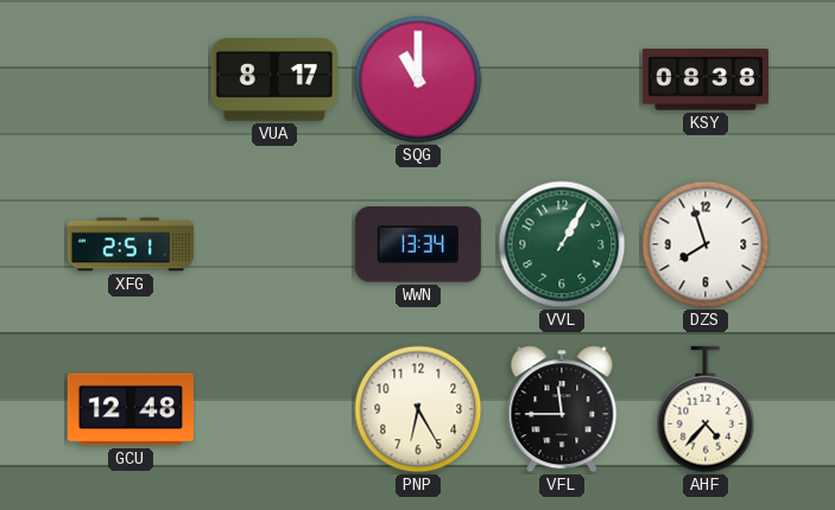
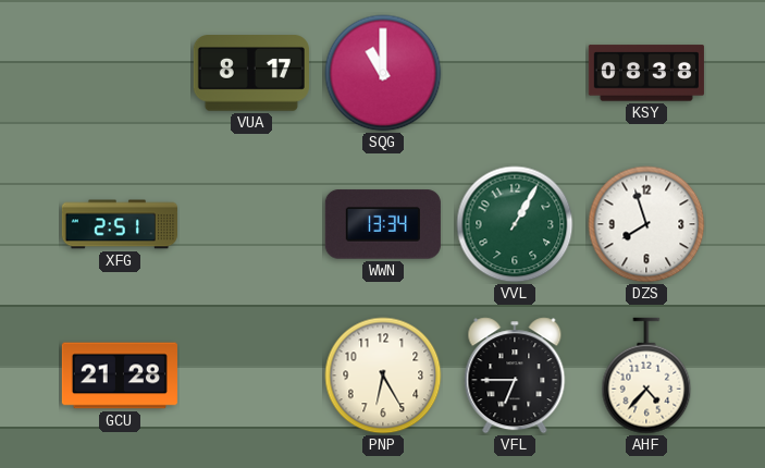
GCU: 12:48 -> 21:28 (120, 375)
VFL: 11:45 -> 6:45 (515, 375)
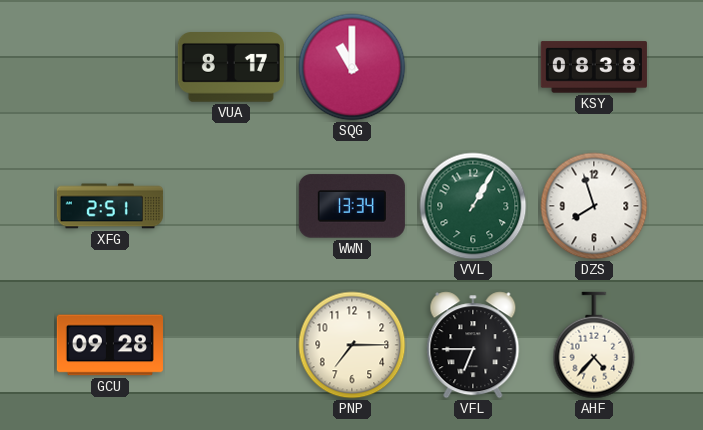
GCU: 21:28 -> 09:28 (110, 345)
PNP: 6:25 -> 7:15 (352, 345)
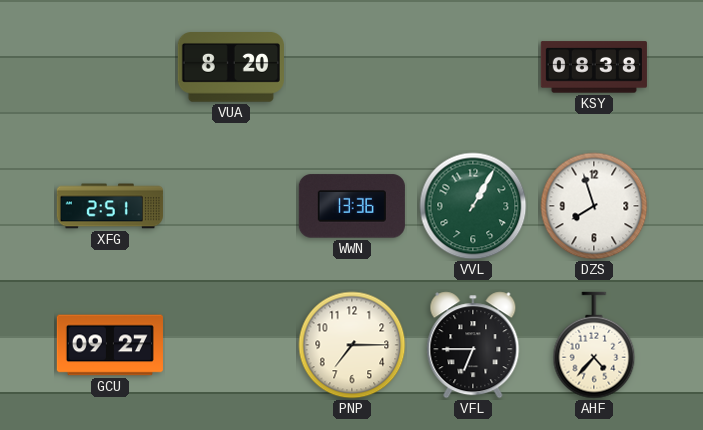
VUA: 8:17 -> 8:20 (231, 67)
SQG: 11:00 -> none (352, 67)
WWN: 13:34 -> 13:36 (352, 206)
GCU: 09:28 -> 09:27 (110, 345)
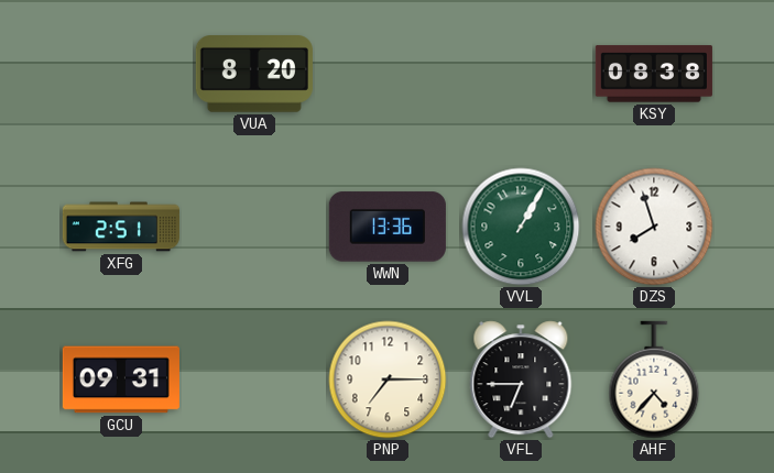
GCU: 09:27 -> 09:31 (121, 380)
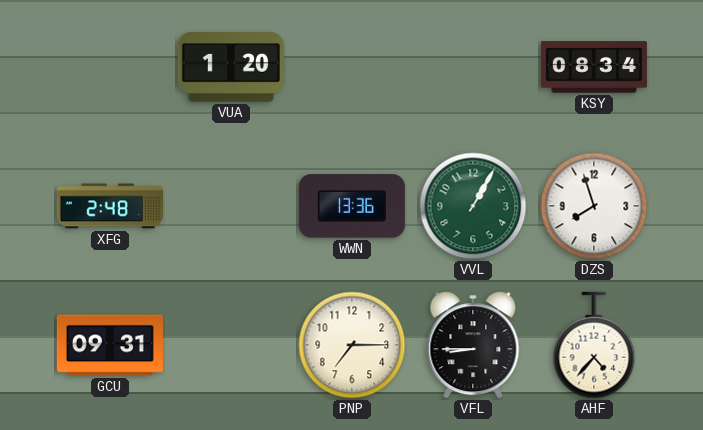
VUA: 8:20 -> 1:20 (231, 67)
KSY: 08:38 -> 08:34 (594, 67)
XFG: 2:51 -> 2:48 (110, 206)
VFL: 6:45 -> 8:45 (473, 345)
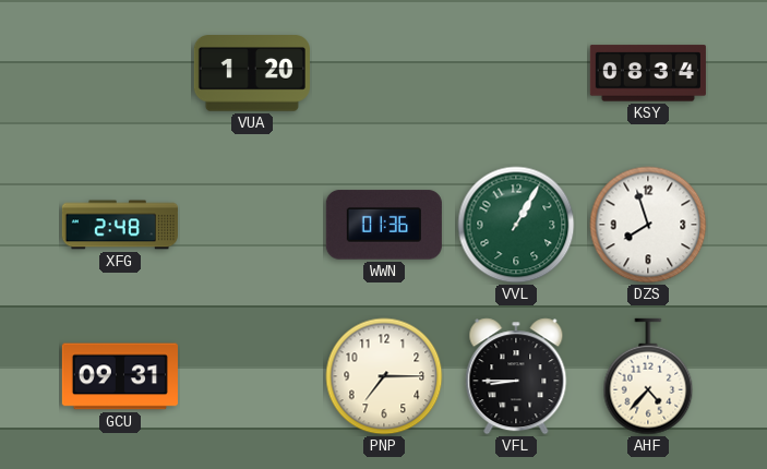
WWN: 13:36 -> 01:36 (384, 225)
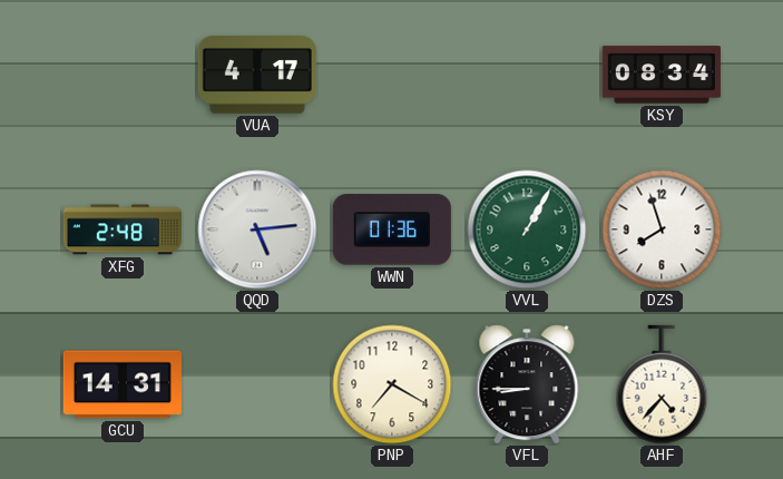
VUA: 1:20 -> 4:17 (257, 75)
QQD: none -> 5:14 (257, 229)
GCU: 09:31 -> 14:31 (123, 384)
PNP: 7:15 -> 7:20 (392, 384)
